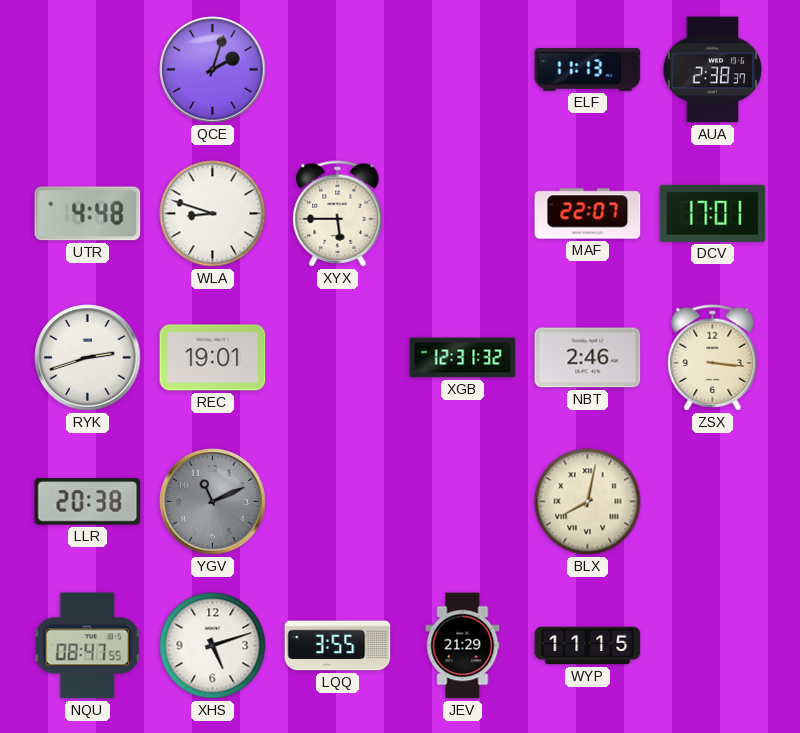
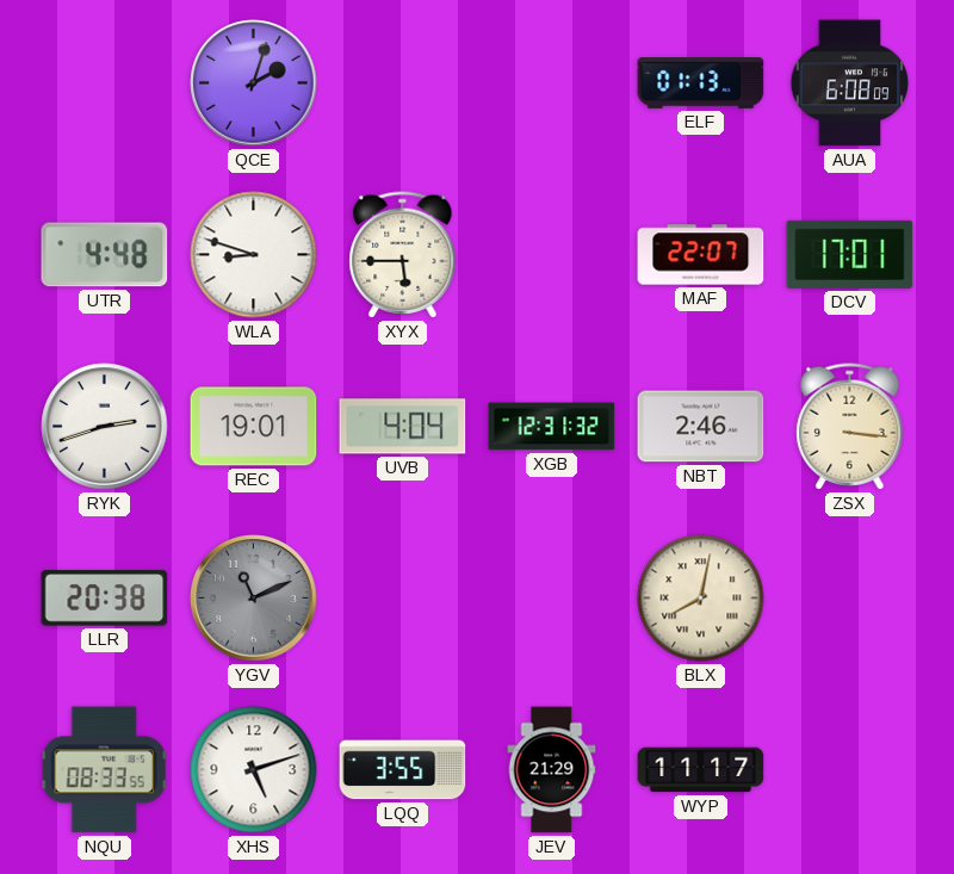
ELF: 11:13 -> 01:13 (701, 83)
AUA: 2:38 -> 6:08 (850, 83)
UVB: none -> 4:04 (403, 427)
NQU: 08:47 -> 08:33 (105, 770)
WYP: 11:15 -> 11:17 (701, 770)
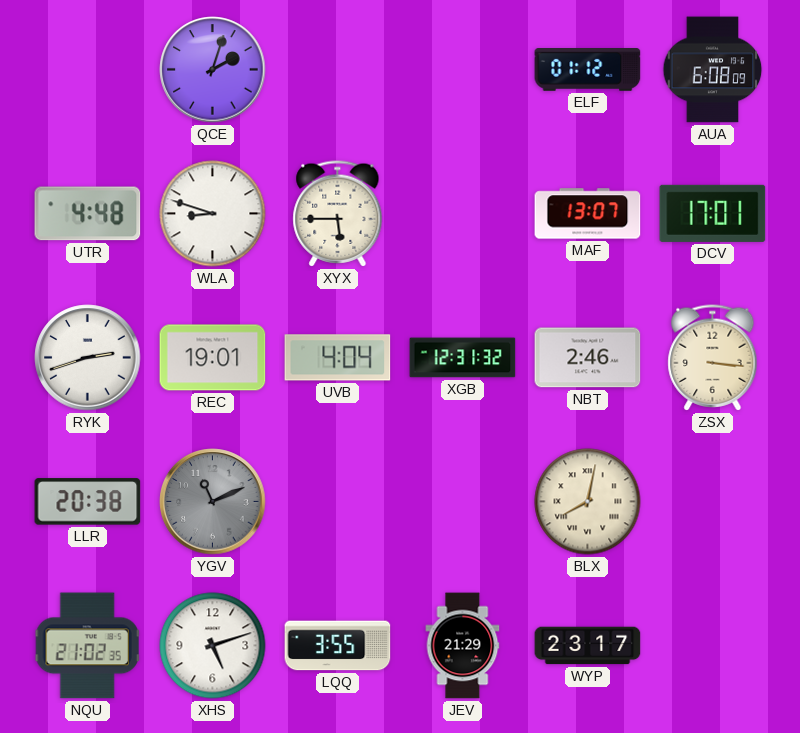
ELF: 01:13 -> 01:12 (588, 70)
MAF: 22:07 -> 13:07 (588, 214)
NQU: 08:33 -> 21:02 (88, 646)
WYP: 11:17 -> 23:17 (588, 646)
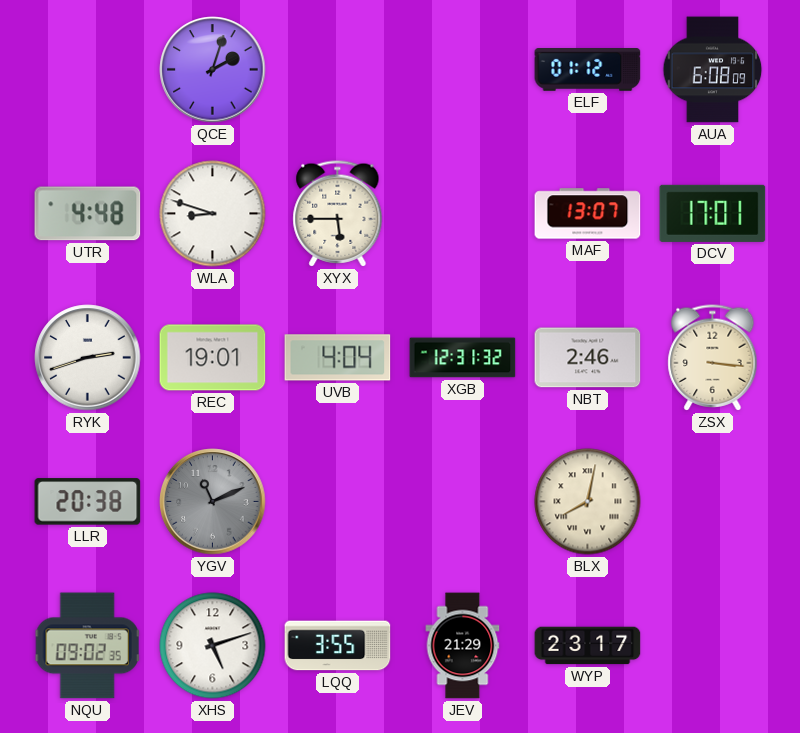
NQU: 21:02 -> 09:02 (88, 646)
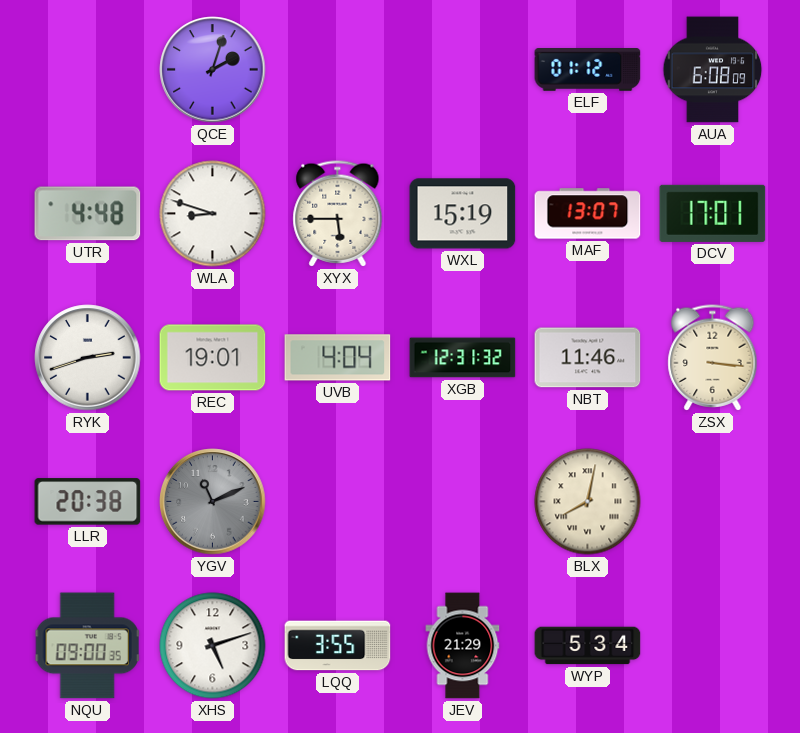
WXL: none -> 15:19 (463, 214)
NBT: 2:46 -> 11:46 (588, 358)
NQU: 09:02 -> 09:00 (88, 646)
WYP: 23:17 -> 5:34 (588, 646)
